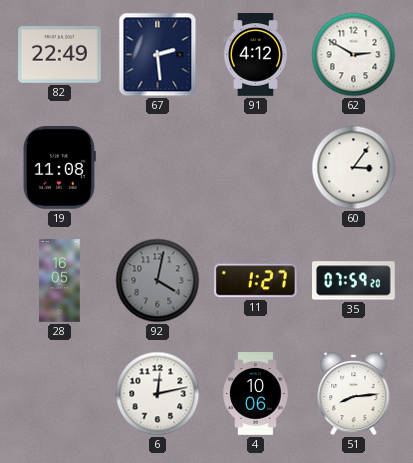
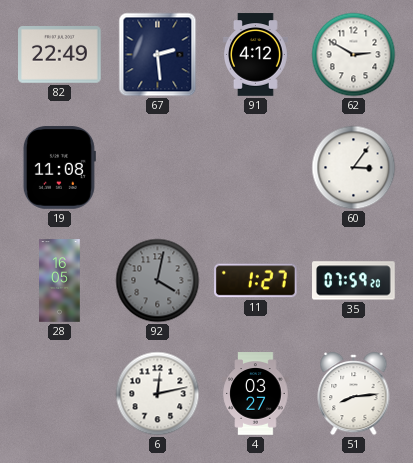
4: 10:06 -> 03:27 (256, 394)
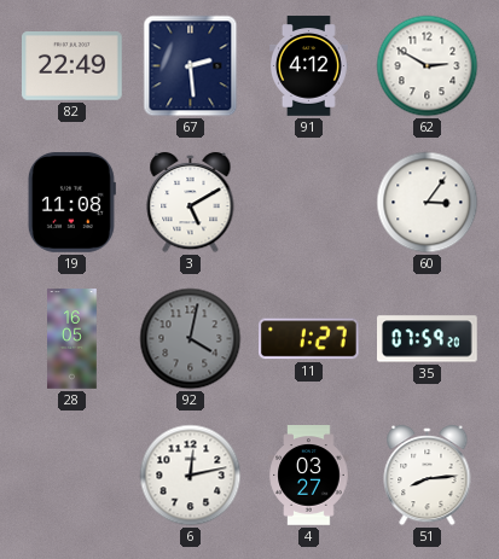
3: none -> 5:10 (191, 203)
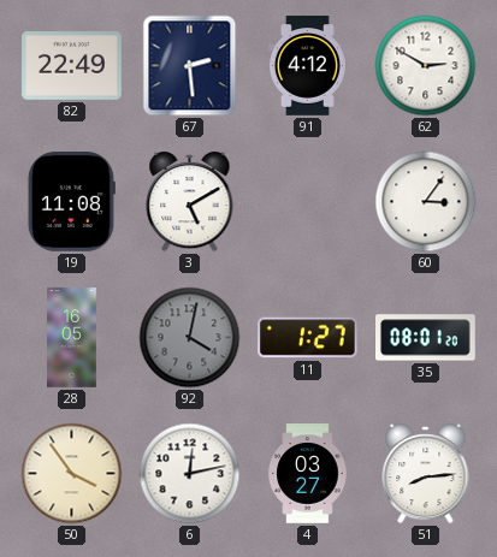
35: 07:59 -> 08:01 (426, 338)
50: none -> 3:54 (72, 474)
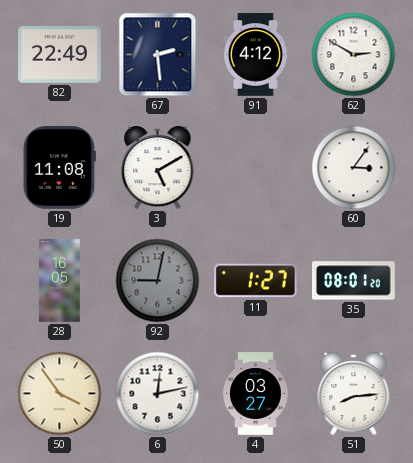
92: 4:02 -> 9:02 (158, 281)
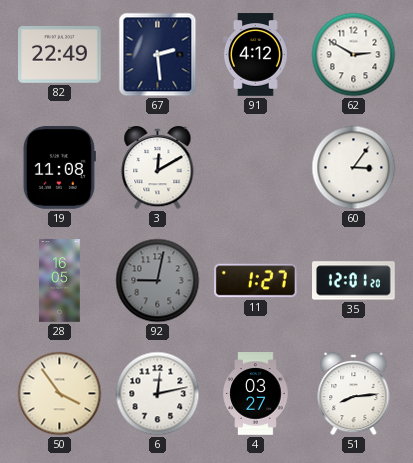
3: 5:10 -> 12:10 (158, 168)
35: 08:01 -> 12:01 (354, 281)
